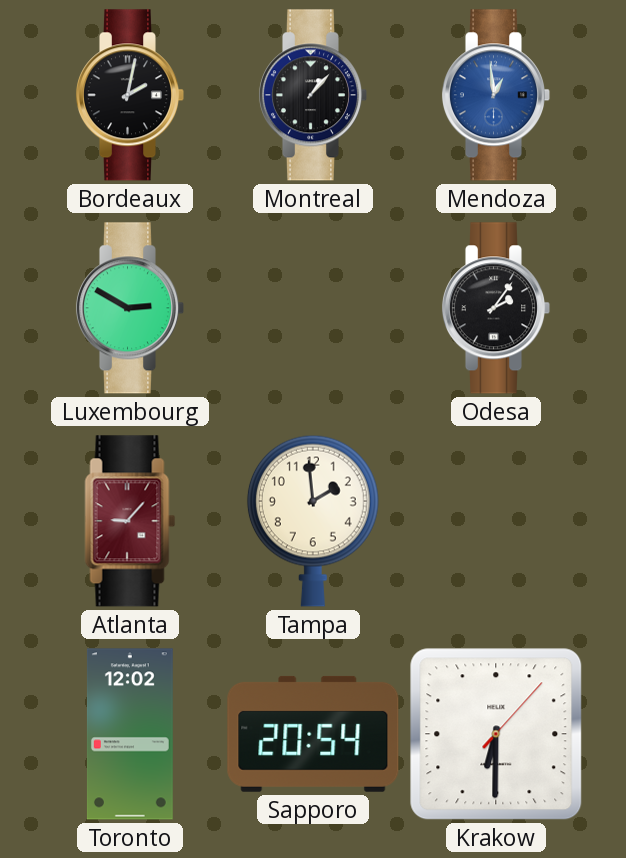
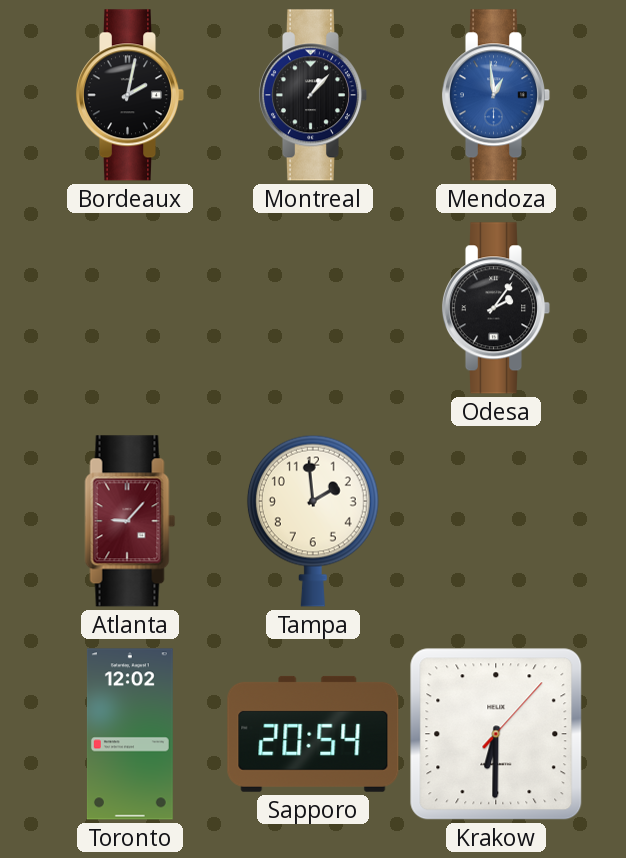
Luxembourg: 2:50 -> none (130, 308)
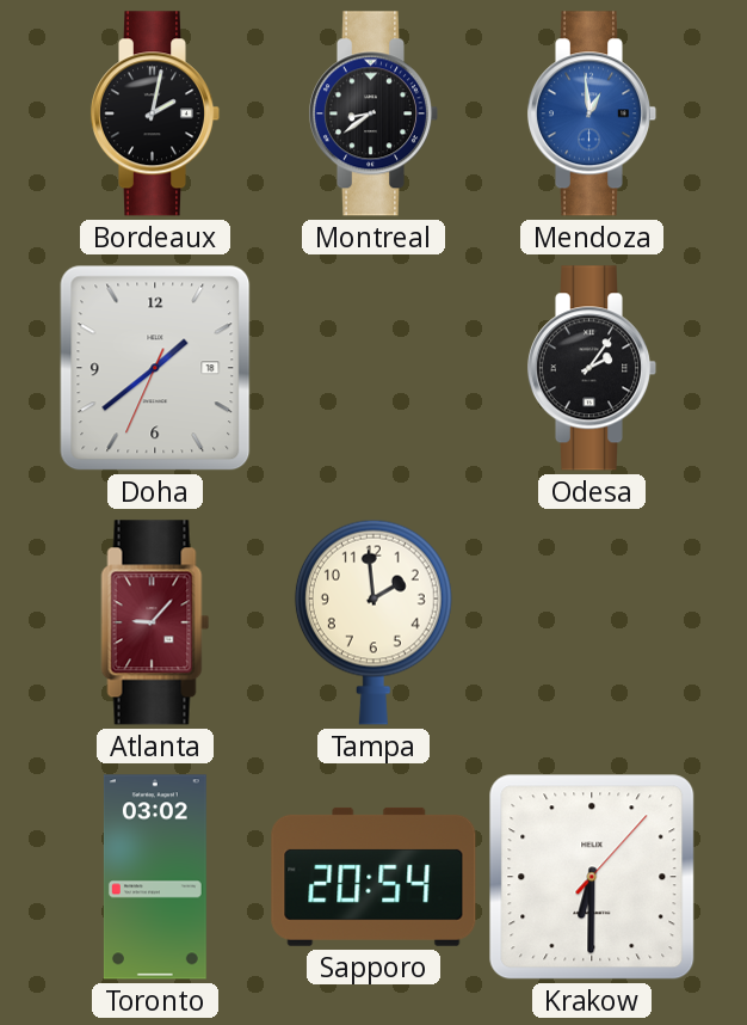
Montreal: 1:07 -> 8:39 (373, 113)
Doha: none -> 1:38 (155, 368)
Toronto: 12:02 -> 03:02 (155, 877)
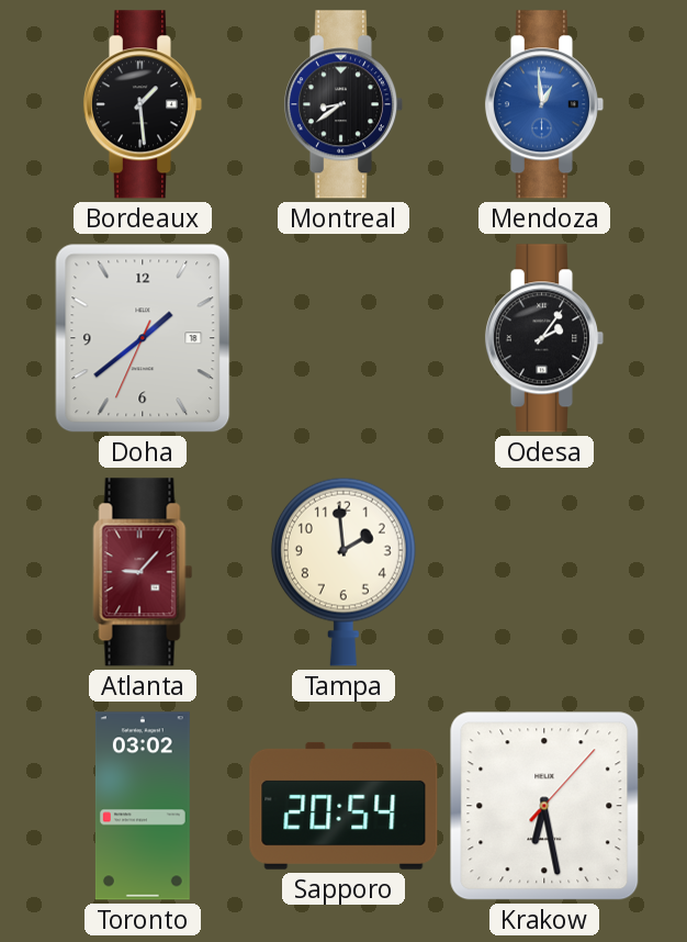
Bordeaux: 2:02 -> 1:29 (143, 104)
Krakow: 6:30 -> 6:28 (544, 806)
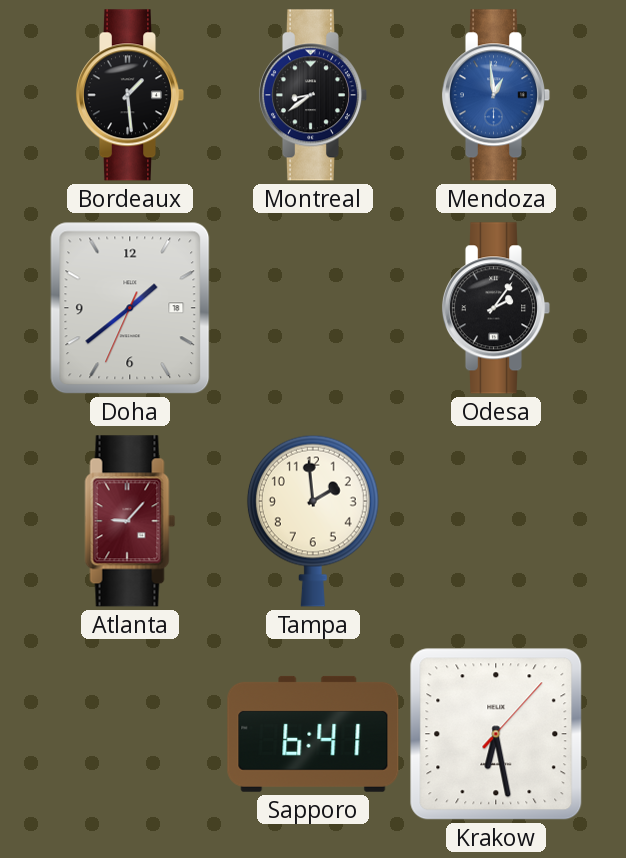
Toronto: 03:02 -> none (143, 806)
Sapporo: 20:54 -> 6:41 (313, 734)
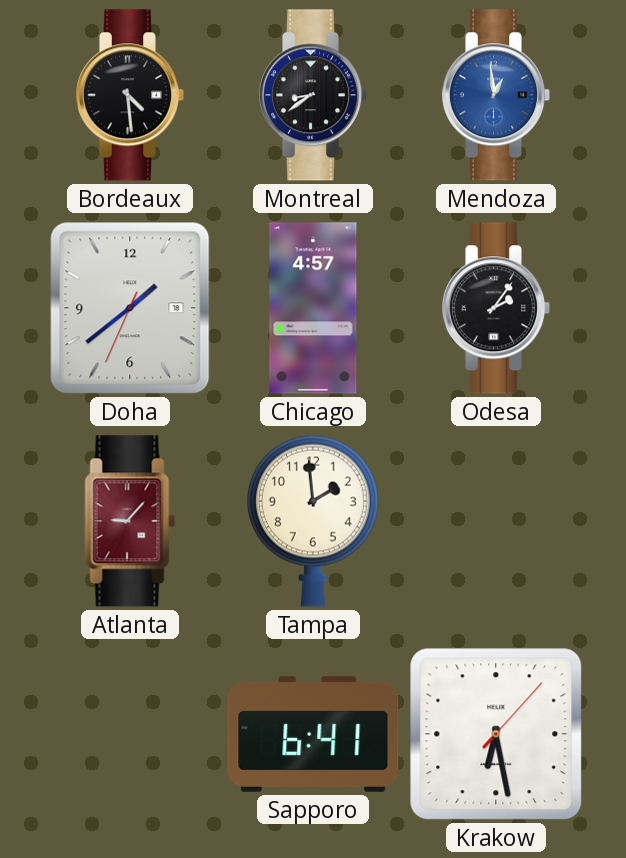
Bordeaux: 1:29 -> 4:29 (130, 95)
Chicago: none -> 4:57 (313, 308)
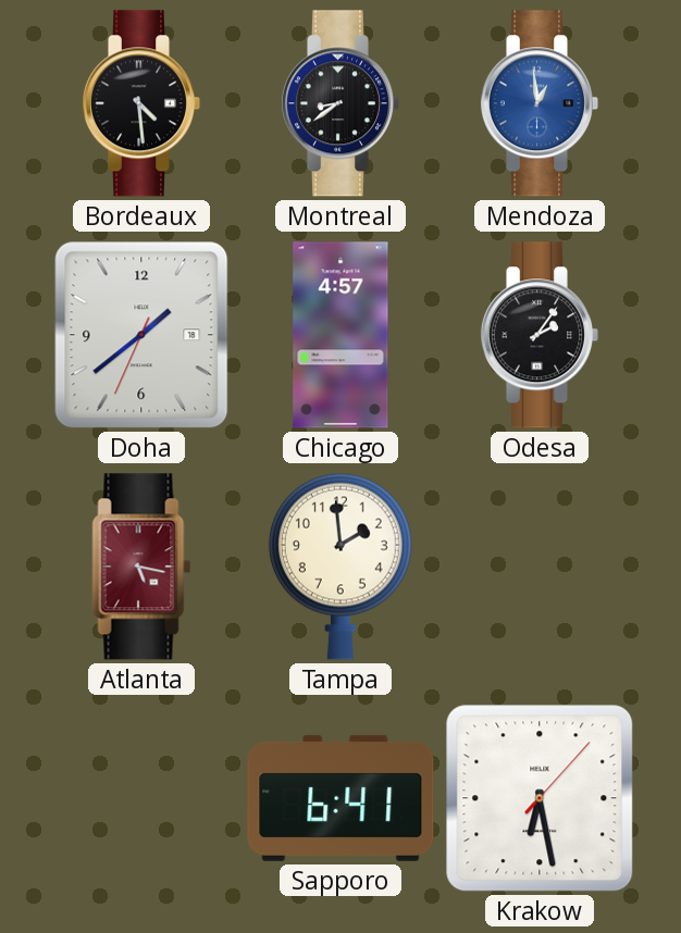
Atlanta: 9:07 -> 5:17 (141, 567)
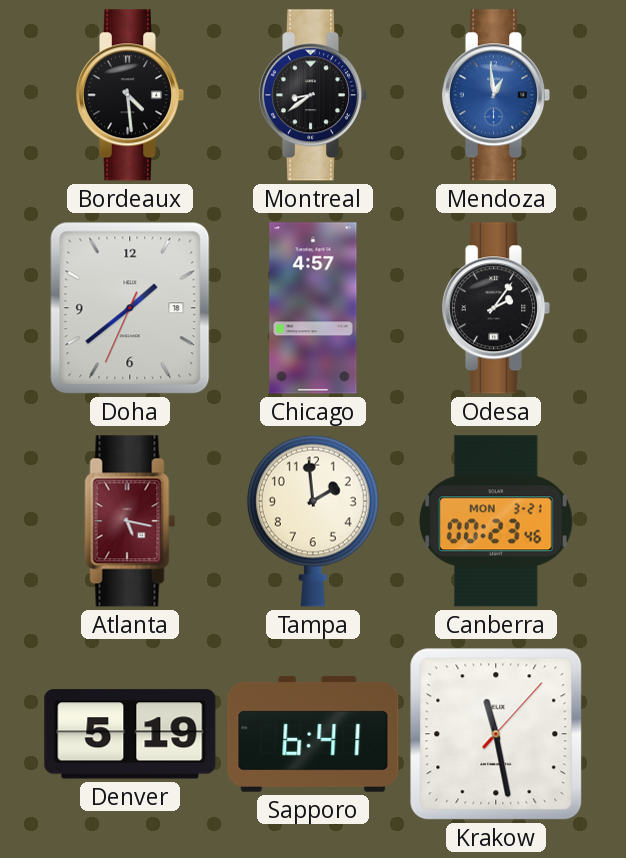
Canberra: none -> 00:23 (497, 521)
Denver: none -> 5:19 (130, 734)
Krakow: 6:28 -> 11:28 (496, 734)
